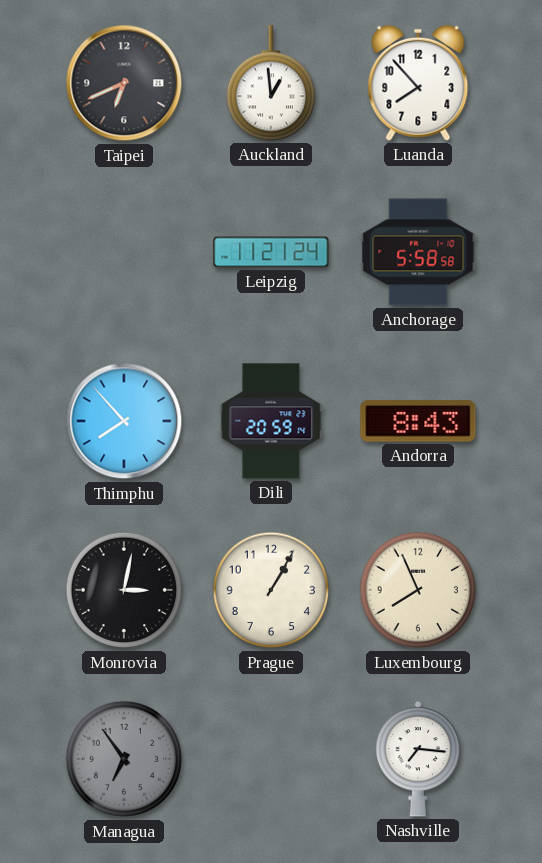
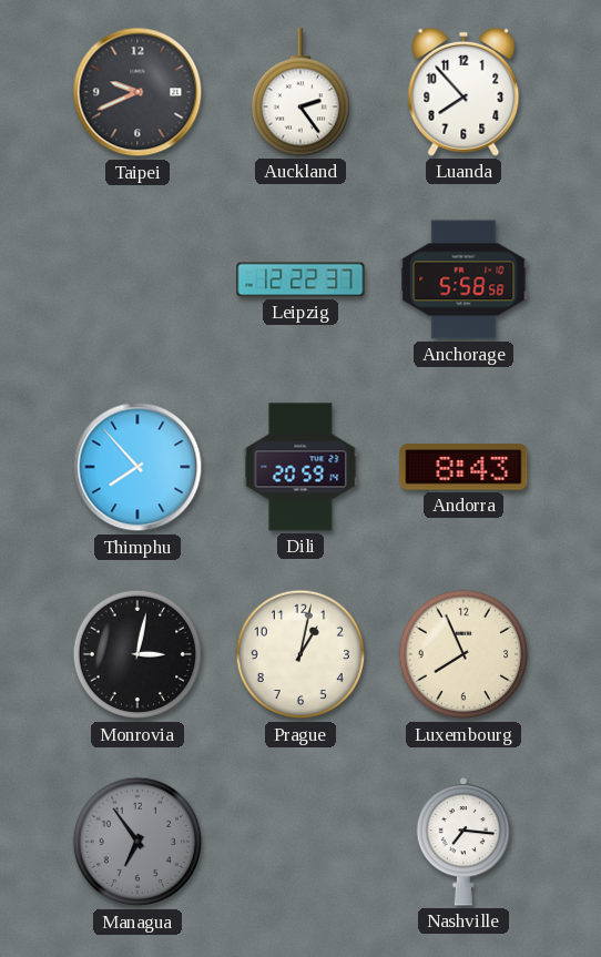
Taipei: 6:41 -> 9:41 (137, 92)
Auckland: 12:59 -> 2:24 (299, 92)
Leipzig: 11:21 -> 12:22 (300, 279)
Prague: 1:05 -> 1:02 (300, 654)
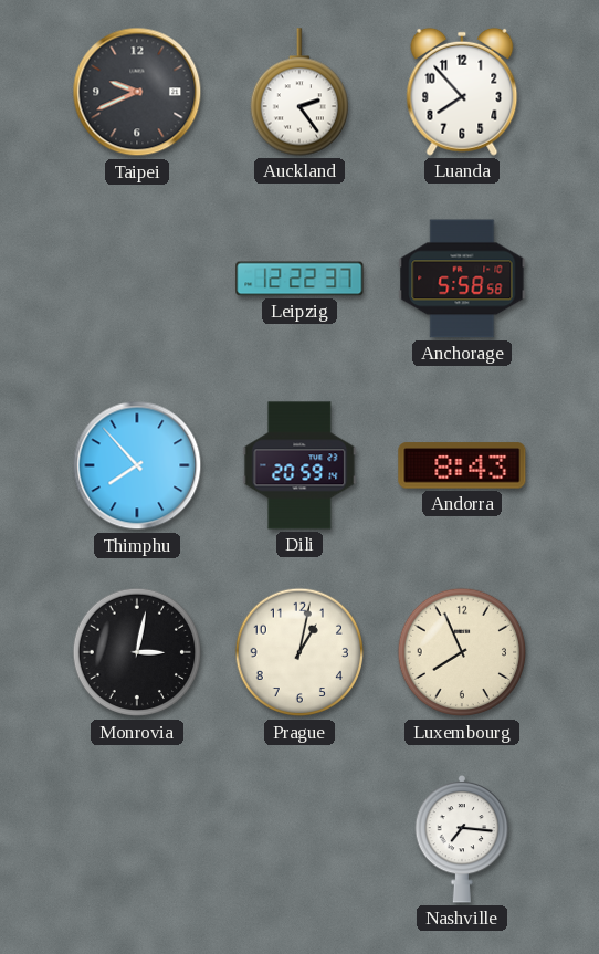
Managua: 6:54 -> none (137, 842)
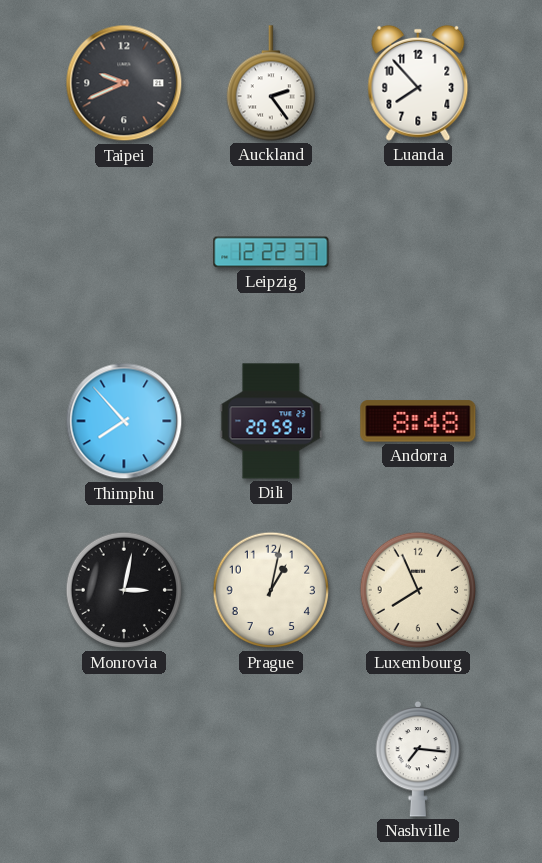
Anchorage: 5:58 -> none (462, 279)
Andorra: 8:43 -> 8:48 (418, 421)
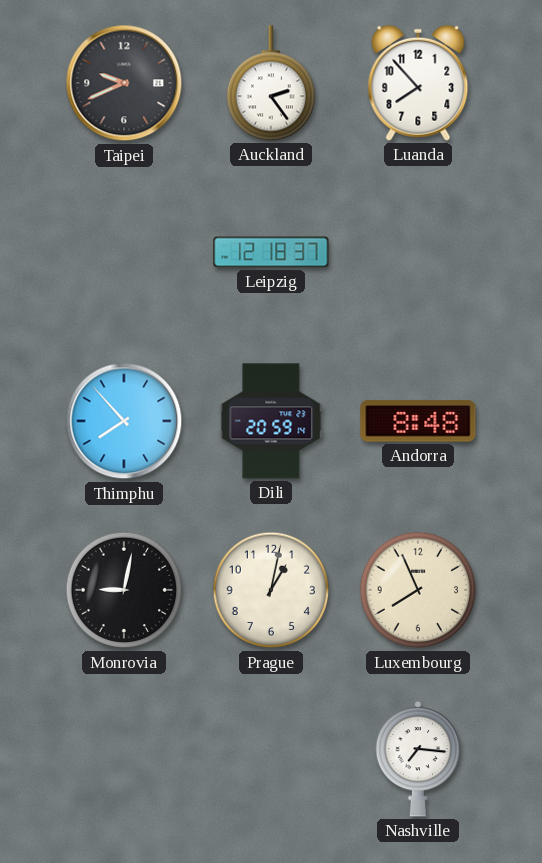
Leipzig: 12:22 -> 12:18 (271, 252)
Monrovia: 3:02 -> 9:02 (124, 590)
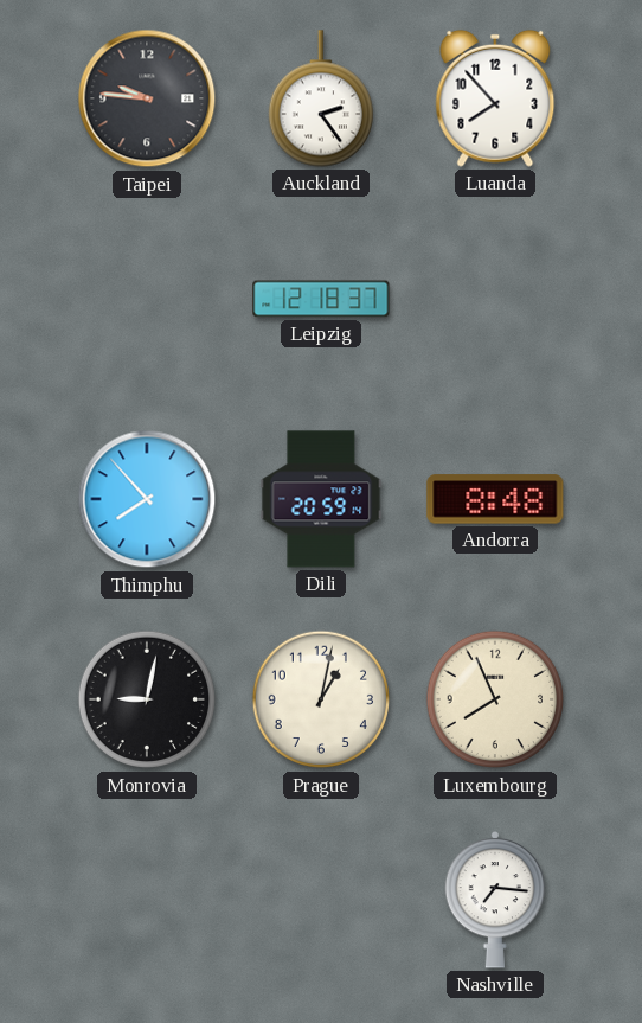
Taipei: 9:41 -> 9:46 (147, 98)
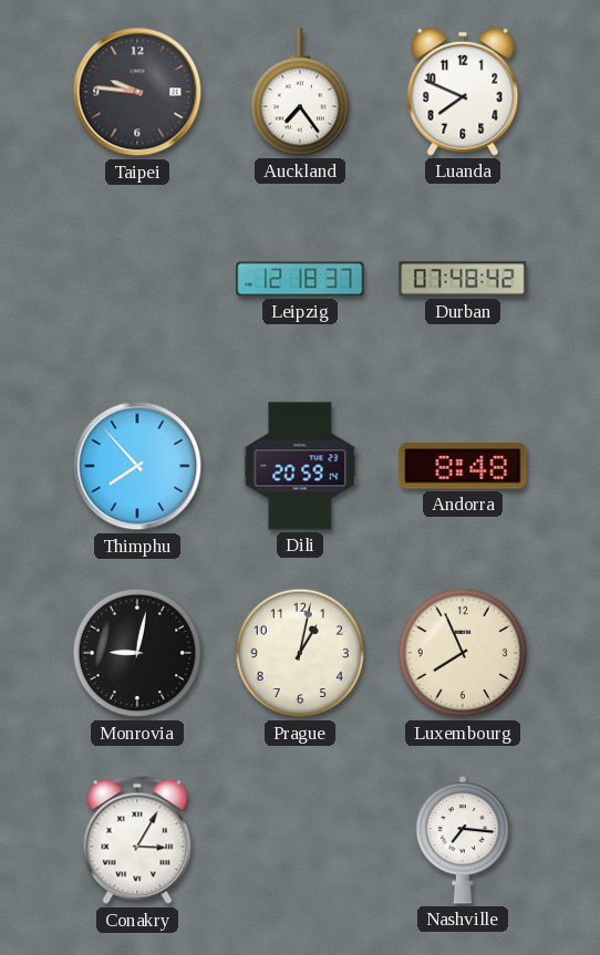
Auckland: 2:24 -> 7:24 (299, 92)
Luanda: 7:53 -> 7:49 (463, 92)
Durban: none -> 07:48 (463, 279)
Conakry: none -> 3:05 (137, 840)
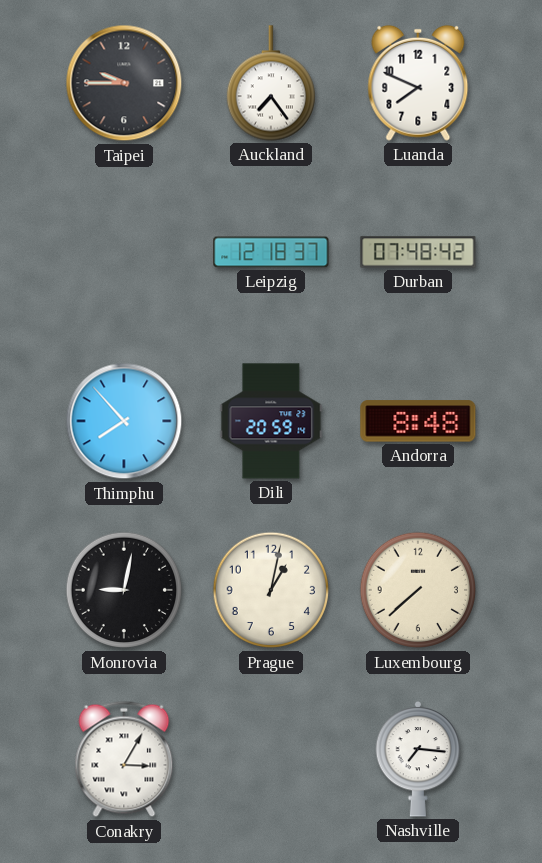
Taipei: 9:46 -> 9:45 (124, 83)
Luxembourg: 7:56 -> 7:38 (418, 590)
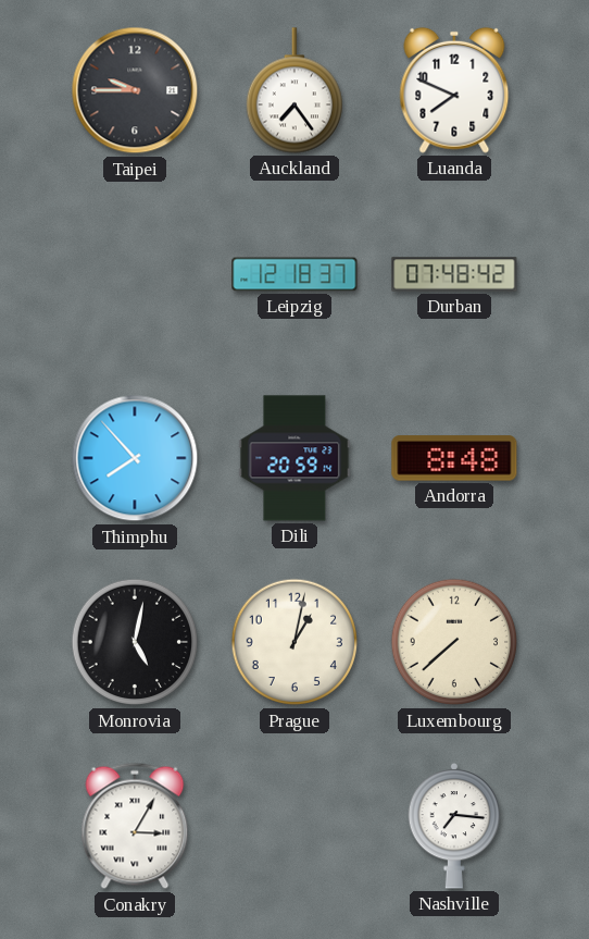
Monrovia: 9:02 -> 5:02 (135, 642)
